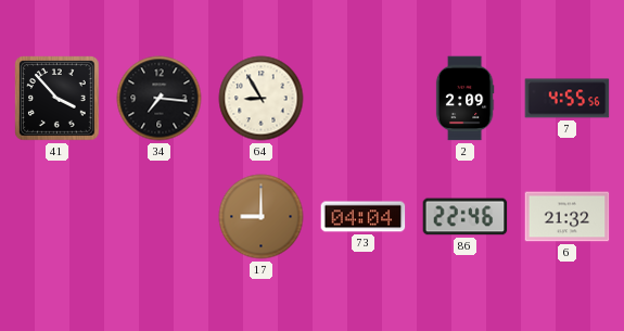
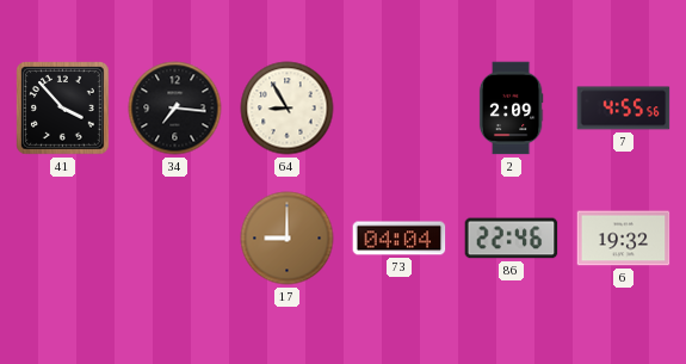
6: 21:32 -> 19:32 (624, 239)
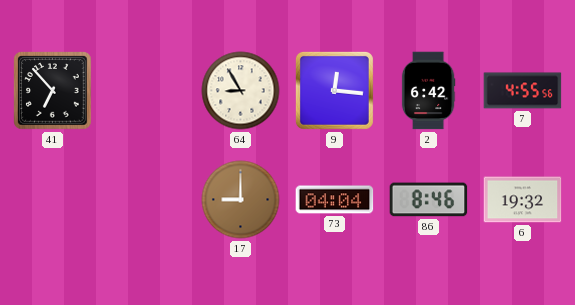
41: 3:53 -> 6:53 (53, 91)
34: 7:16 -> none (175, 109)
9: none -> 12:16 (334, 90)
2: 2:09 -> 6:42 (428, 91)
86: 22:46 -> 8:46 (429, 200)
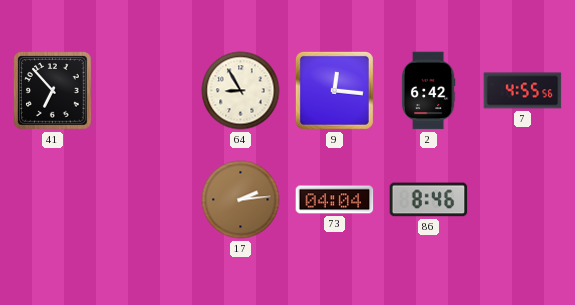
17: 9:00 -> 2:14 (241, 200)
6: 19:32 -> none (523, 200)
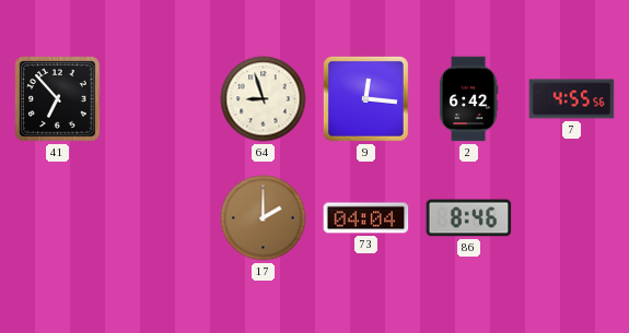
64: 8:55 -> 8:57 (264, 99)
17: 2:14 -> 2:00 (264, 218)
